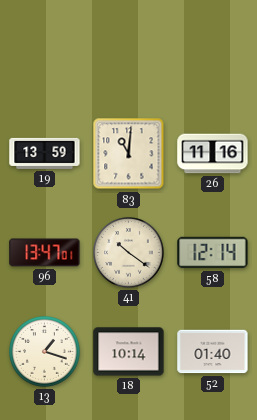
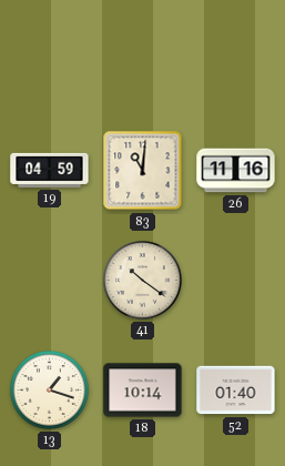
19: 13:59 -> 04:59 (50, 170)
96: 13:47 -> none (45, 253)
58: 12:14 -> none (213, 253)
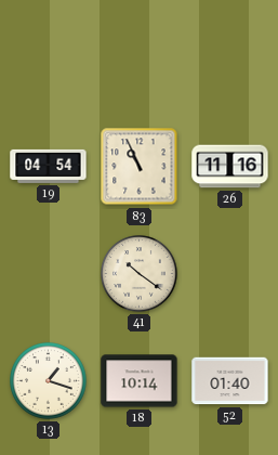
19: 04:59 -> 04:54 (49, 166)
83: 11:01 -> 10:56 (140, 167)
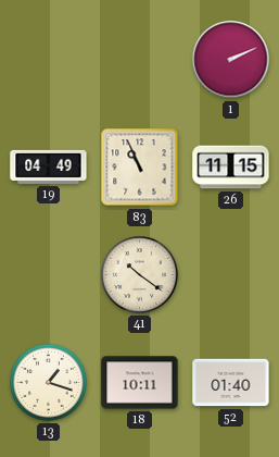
1: none -> 2:11 (231, 60)
19: 04:54 -> 04:49 (49, 166)
26: 11:16 -> 11:15 (231, 168)
18: 10:14 -> 10:11 (140, 383)
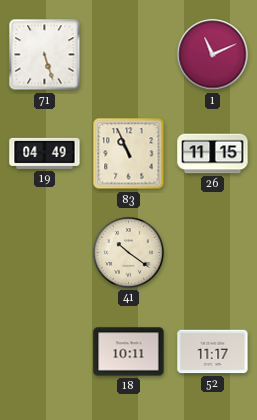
71: none -> 5:27 (45, 55)
1: 2:11 -> 11:11 (213, 55)
13: 1:18 -> none (49, 383)
52: 01:40 -> 11:17 (213, 352)
